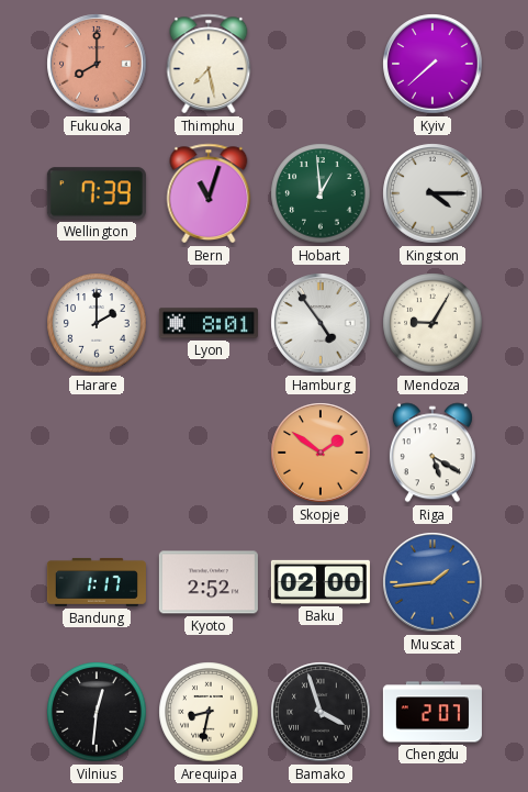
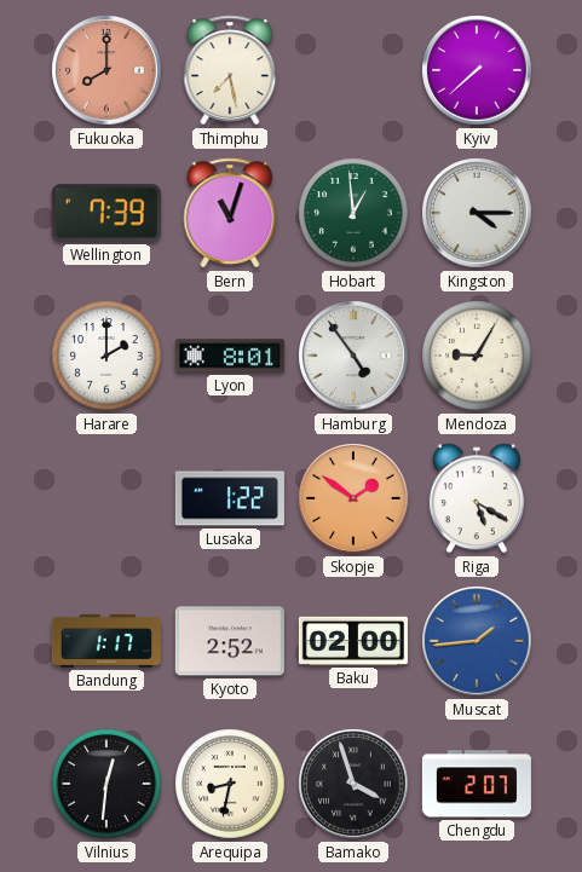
Lusaka: none -> 1:22 (230, 498)
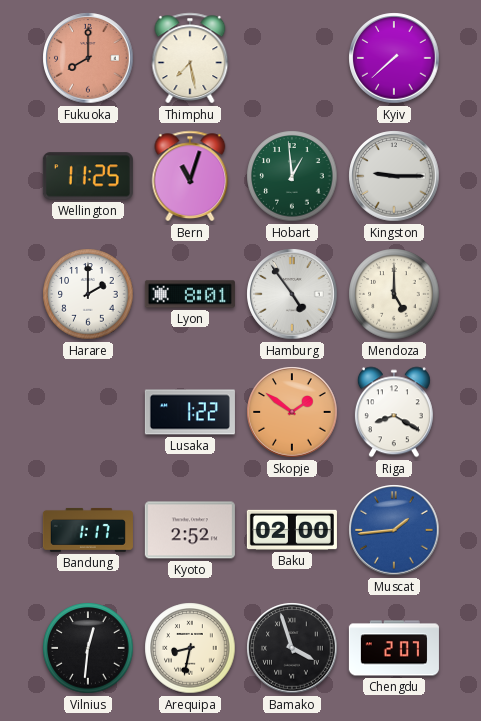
Wellington: 7:39 -> 11:25 (88, 176)
Kingston: 4:15 -> 9:15 (394, 176)
Mendoza: 9:05 -> 5:00 (394, 294)
Riga: 5:20 -> 8:20 (394, 412)
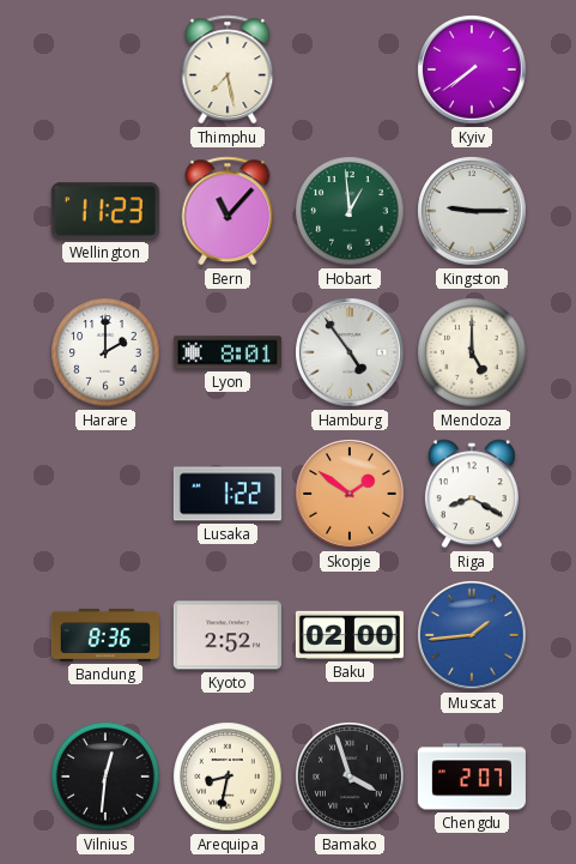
Fukuoka: 8:00 -> none (88, 58)
Kyiv: 7:38 -> 7:39 (472, 70)
Wellington: 11:25 -> 11:23 (105, 211)
Bern: 11:03 -> 11:07 (228, 211)
Bandung: 1:17 -> 8:36 (105, 635)
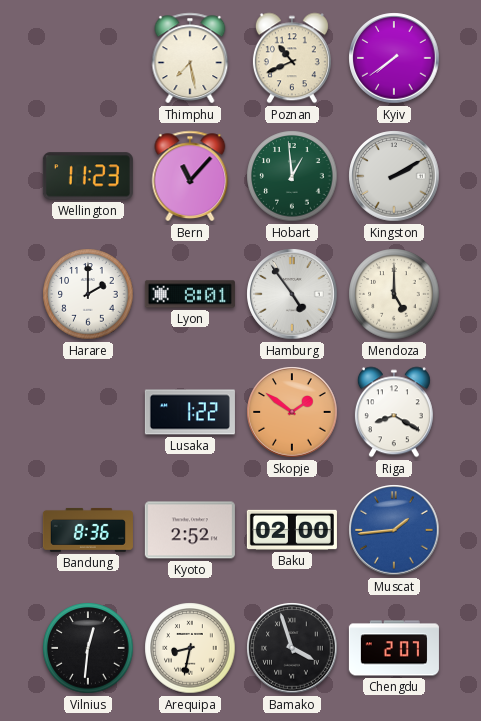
Poznan: none -> 10:41 (292, 58)
Kingston: 9:15 -> 2:10 (394, 176)
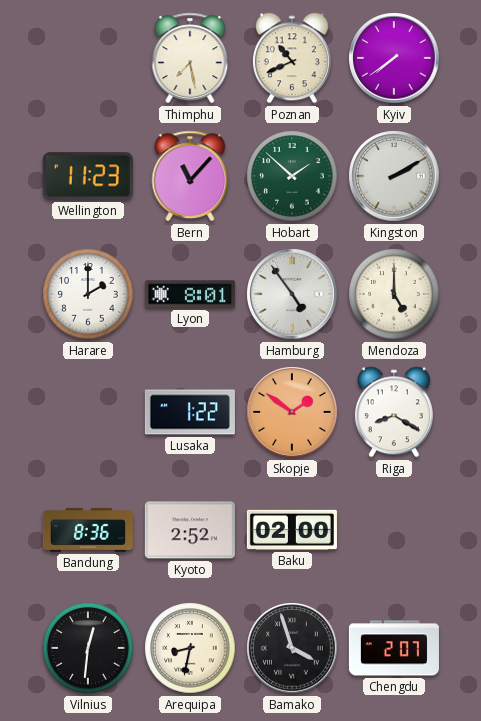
Hobart: 12:59 -> 1:52 (292, 176)
Muscat: 1:44 -> none (394, 530)
